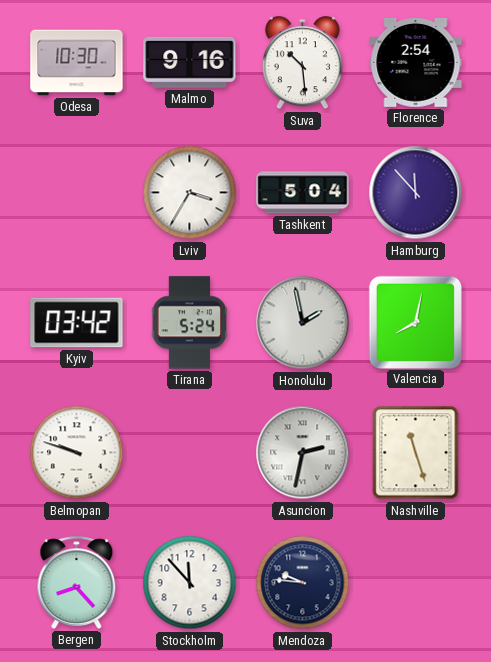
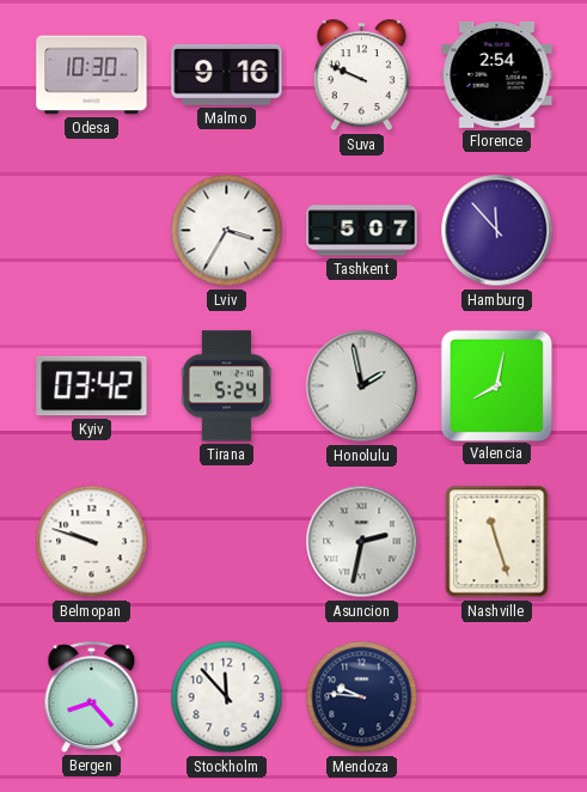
Suva: 10:29 -> 9:49 (361, 75)
Tashkent: 5:04 -> 5:07 (362, 231)
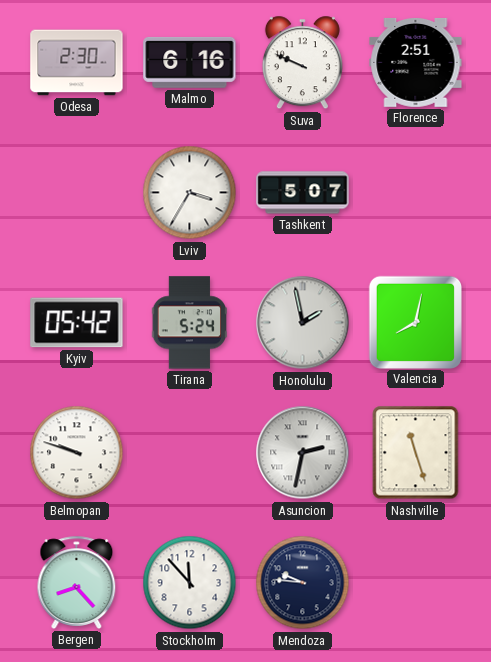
Odesa: 10:30 -> 2:30 (77, 63)
Malmo: 9:16 -> 6:16 (190, 62)
Florence: 2:54 -> 2:51 (416, 62)
Hamburg: 11:53 -> none (497, 231)
Kyiv: 03:42 -> 05:42 (77, 323)
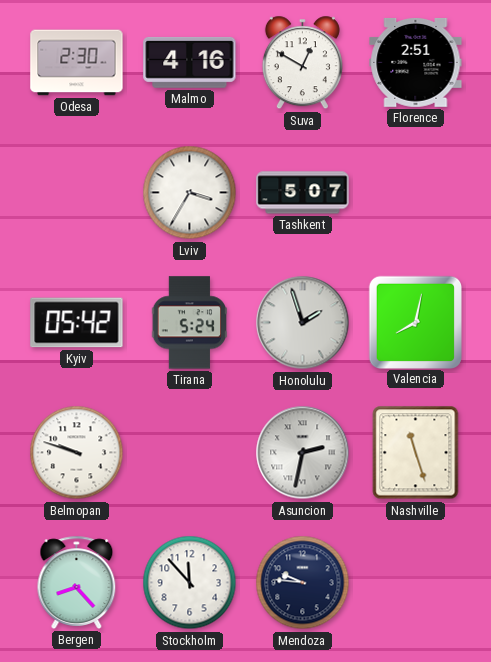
Malmo: 6:16 -> 4:16 (190, 62)
Suva: 9:49 -> 12:50 (302, 63)
Honolulu: 1:58 -> 1:57 (303, 323)
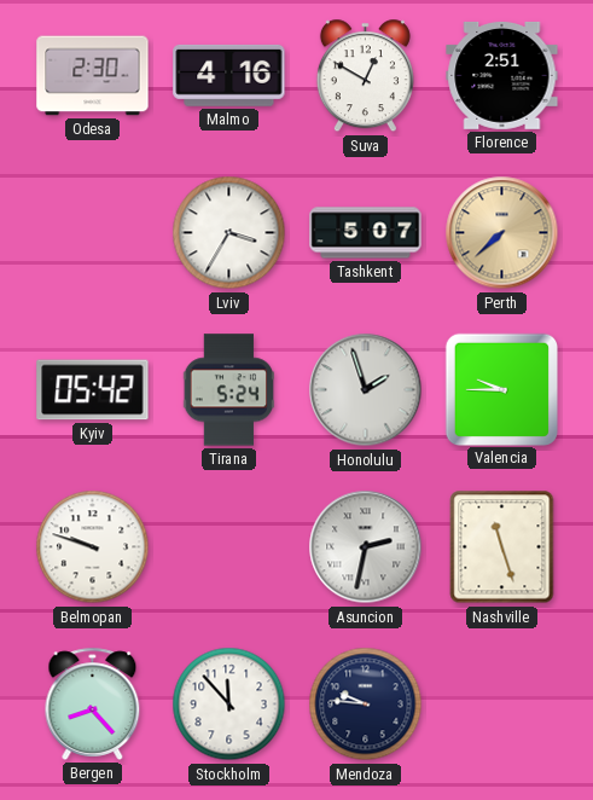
Perth: none -> 7:38 (502, 233)
Valencia: 8:02 -> 9:45 (501, 389)
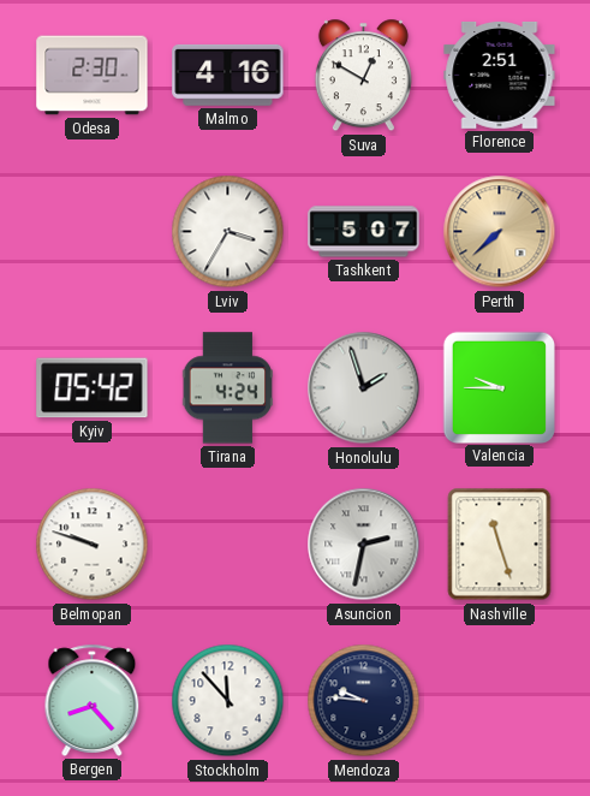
Tirana: 5:24 -> 4:24 (228, 388)
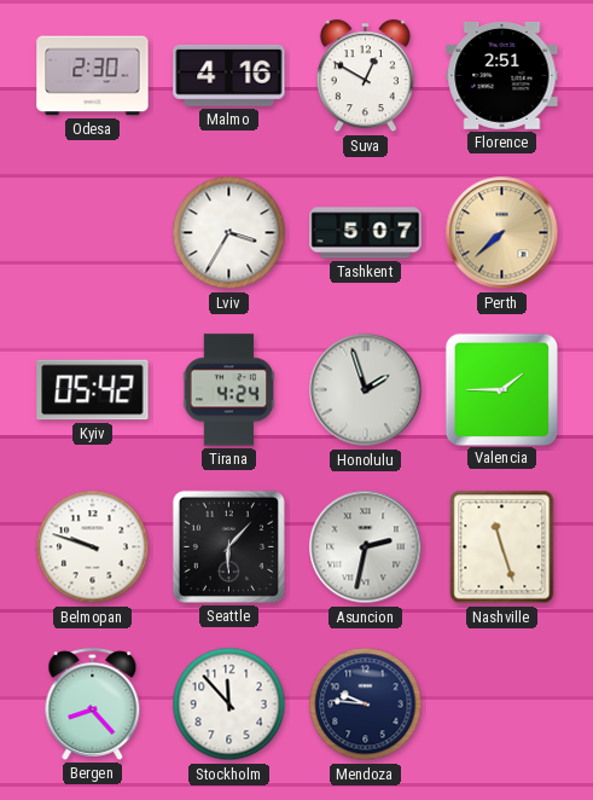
Valencia: 9:45 -> 1:45 (501, 389)
Seattle: none -> 6:07 (228, 546)
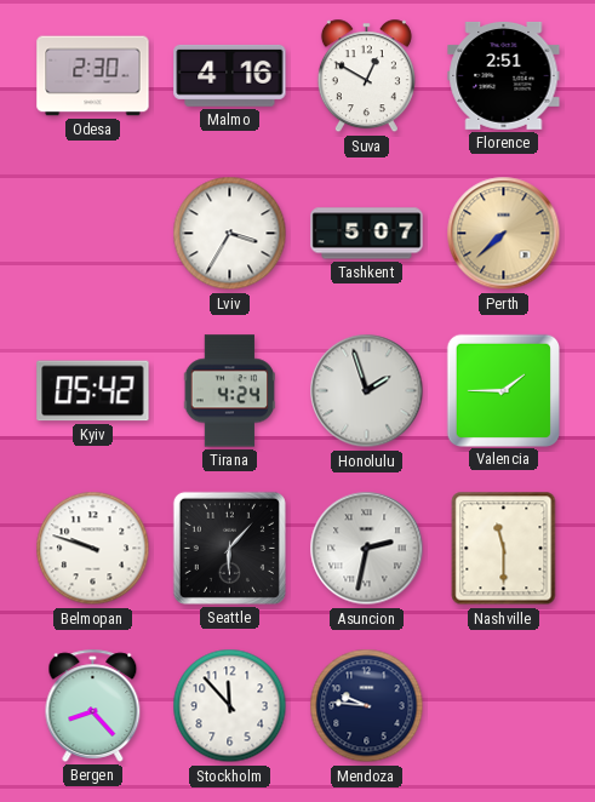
Nashville: 11:27 -> 11:30 (504, 549)
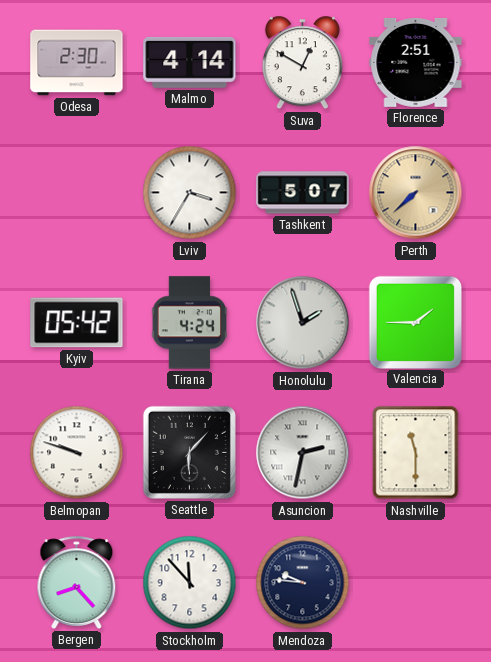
Malmo: 4:16 -> 4:14 (190, 62)
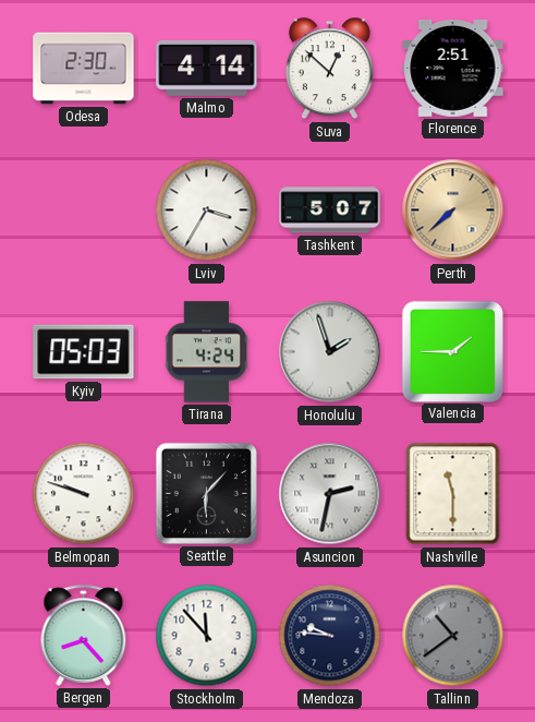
Suva: 12:50 -> 12:52 (329, 69)
Kyiv: 05:42 -> 05:03 (84, 352)
Tallinn: none -> 10:39 (453, 636)
